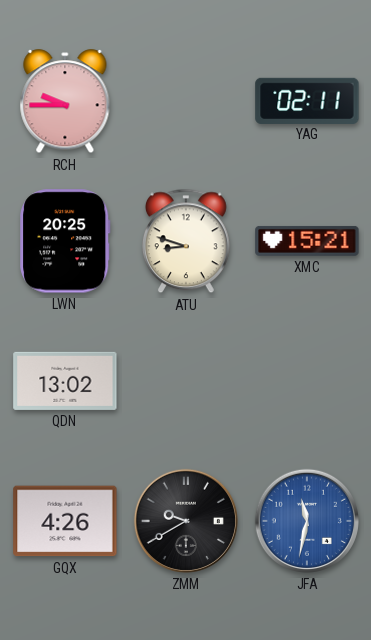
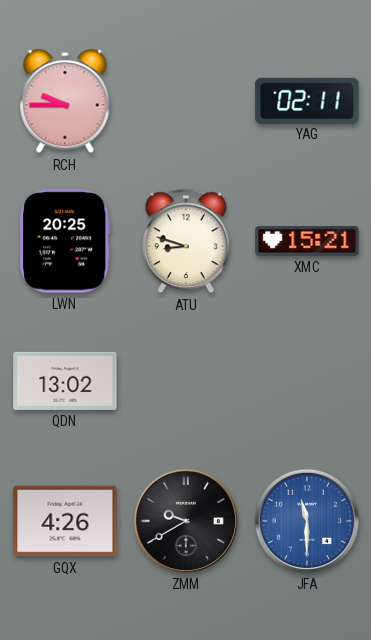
JFA: 11:32 -> 11:30 (307, 521)
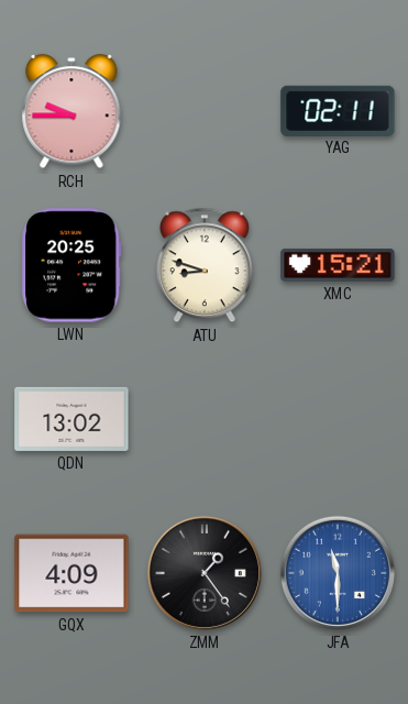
GQX: 4:26 -> 4:09 (71, 573)
ZMM: 9:40 -> 1:24 (205, 573)
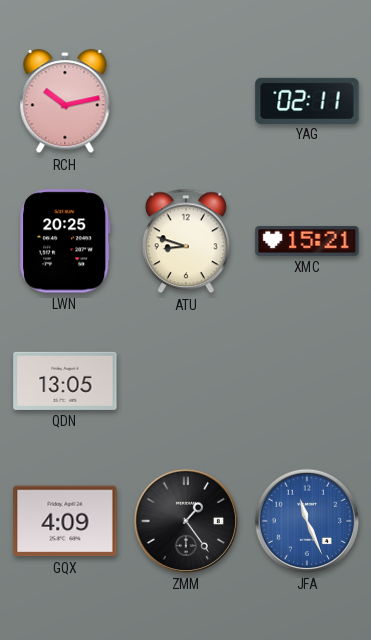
RCH: 9:45 -> 10:13 (65, 102)
QDN: 13:02 -> 13:05 (65, 381)
JFA: 11:30 -> 11:26 (307, 521)
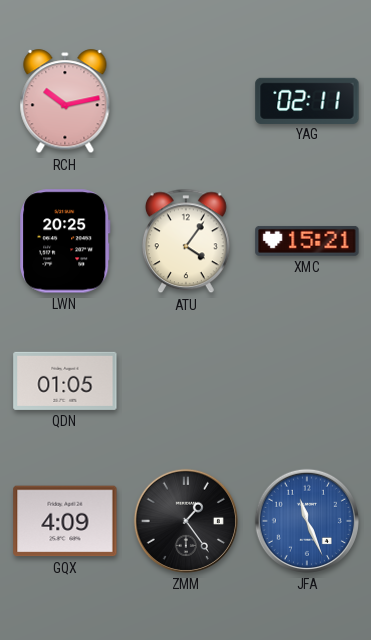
ATU: 8:48 -> 4:06 (186, 241)
QDN: 13:05 -> 01:05 (65, 381)
